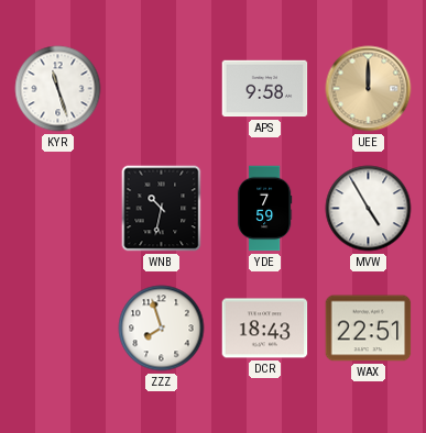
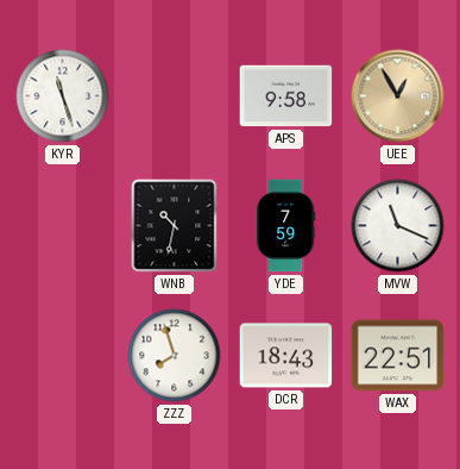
UEE: 12:00 -> 12:55 (398, 96)
MVW: 4:55 -> 11:19 (398, 226)
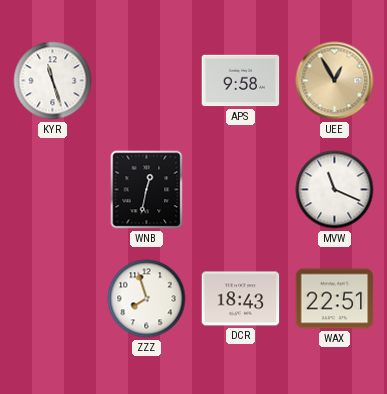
WNB: 10:32 -> 12:32 (147, 190)
YDE: 7:59 -> none (285, 226)
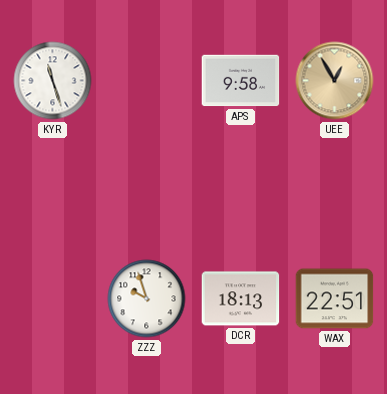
WNB: 12:32 -> none (147, 190)
MVW: 11:19 -> none (335, 190)
ZZZ: 7:57 -> 9:57 (147, 299)
DCR: 18:43 -> 18:13 (241, 299)
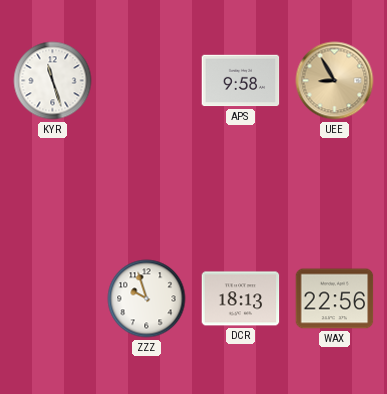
UEE: 12:55 -> 8:55 (335, 81)
WAX: 22:51 -> 22:56 (335, 299)
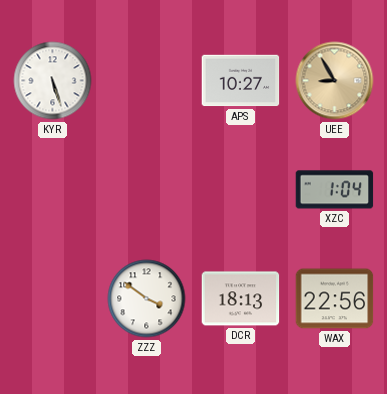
KYR: 11:27 -> 5:27 (53, 81)
APS: 9:58 -> 10:27 (241, 81)
XZC: none -> 1:04 (335, 190)
ZZZ: 9:57 -> 3:51 (147, 299)
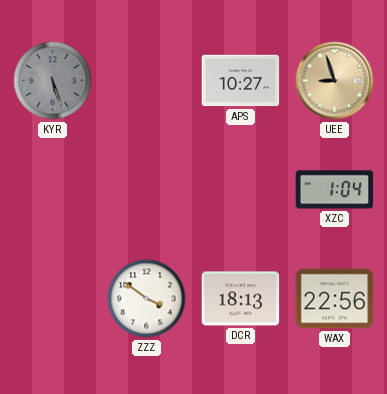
KYR dial: white -> grey (53, 81)
UEE: 8:55 -> 8:57 (335, 81)
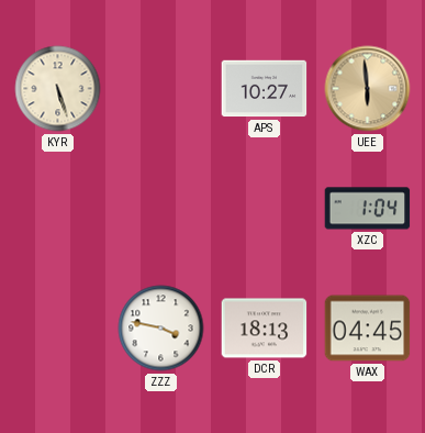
KYR dial: grey -> cream (58, 89)
UEE: 8:57 -> 5:59 (368, 89)
ZZZ: 3:51 -> 3:47 (161, 329)
WAX: 22:56 -> 04:45 (368, 329)
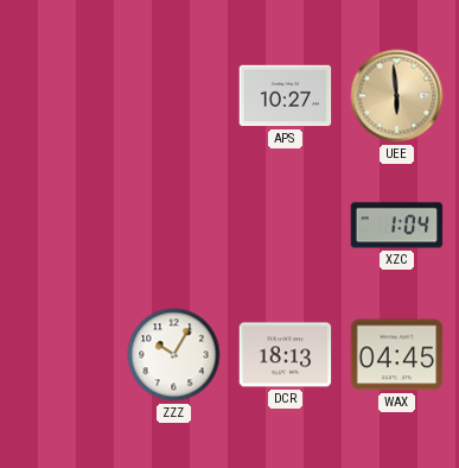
KYR: 5:27 -> none (58, 89)
ZZZ: 3:47 -> 10:05 (174, 355)
